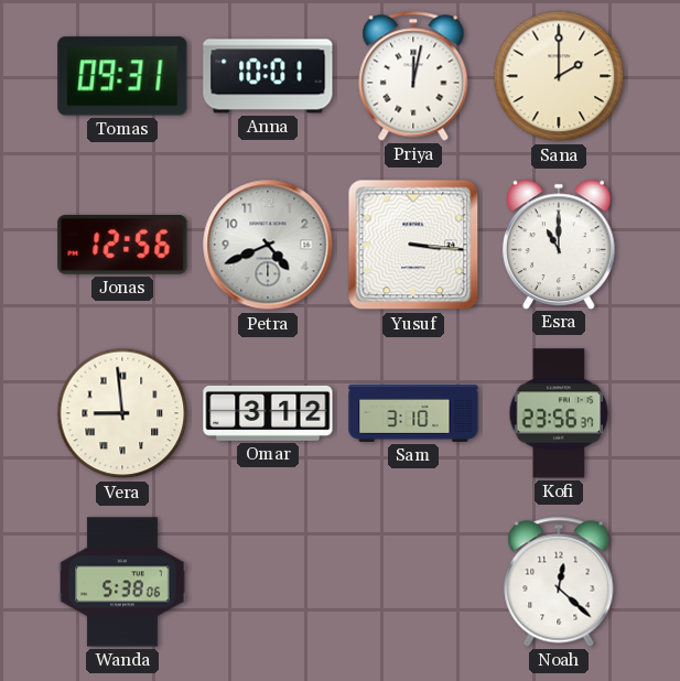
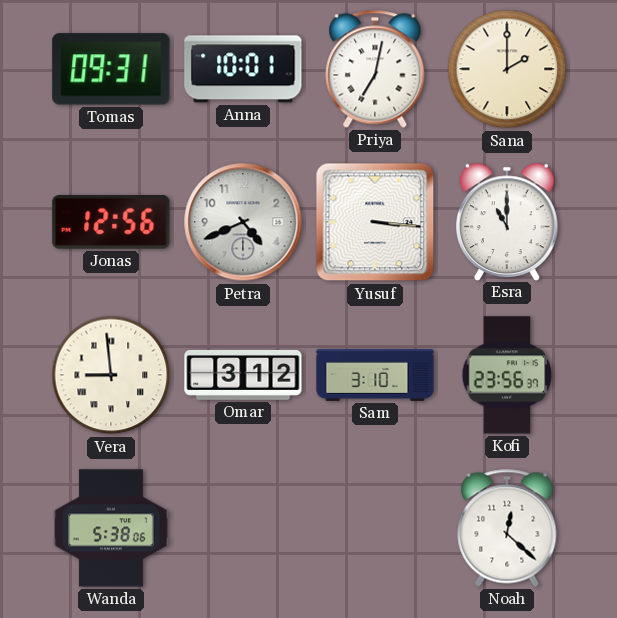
Priya: 12:02 -> 7:02 (375, 69)
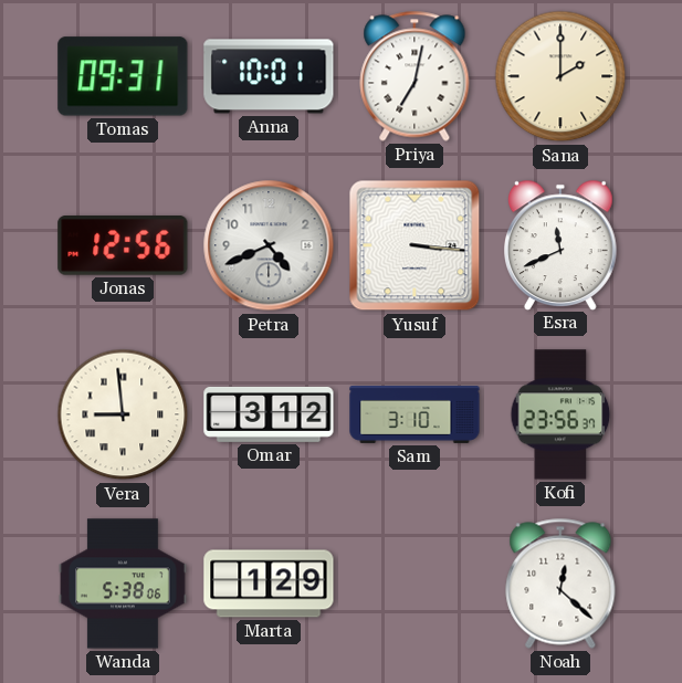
Esra: 11:00 -> 11:41 (562, 244)
Marta: none -> 1:29 (269, 584)
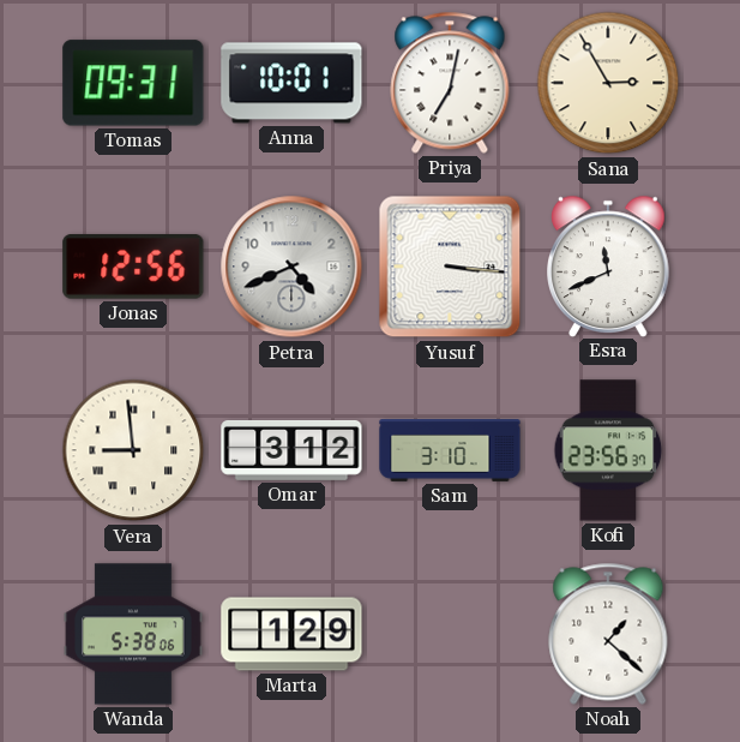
Sana: 2:00 -> 2:55 (608, 83)
Noah: 12:22 -> 1:22 (608, 634)
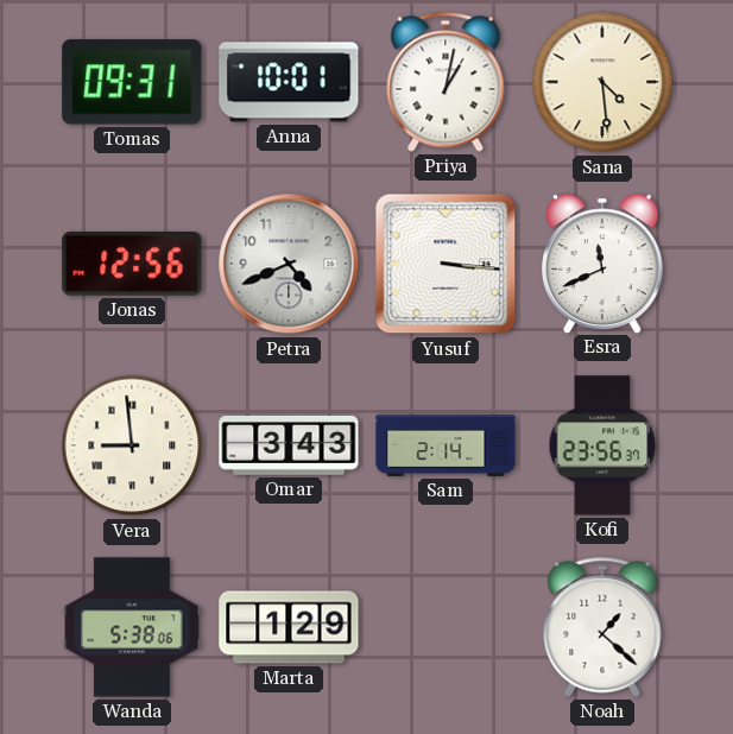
Priya: 7:02 -> 1:02 (446, 82)
Sana: 2:55 -> 4:29 (602, 82)
Omar: 3:12 -> 3:43 (289, 445)
Sam: 3:10 -> 2:14 (446, 447)
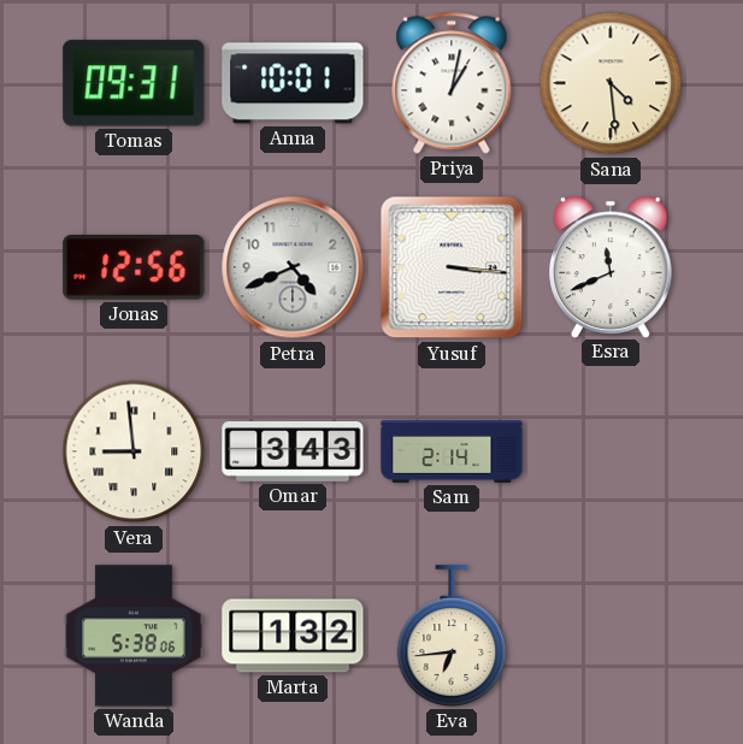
Kofi: 23:56 -> none (602, 445)
Marta: 1:29 -> 1:32 (293, 636)
Eva: none -> 6:44 (452, 636)
Noah: 1:22 -> none (602, 627)
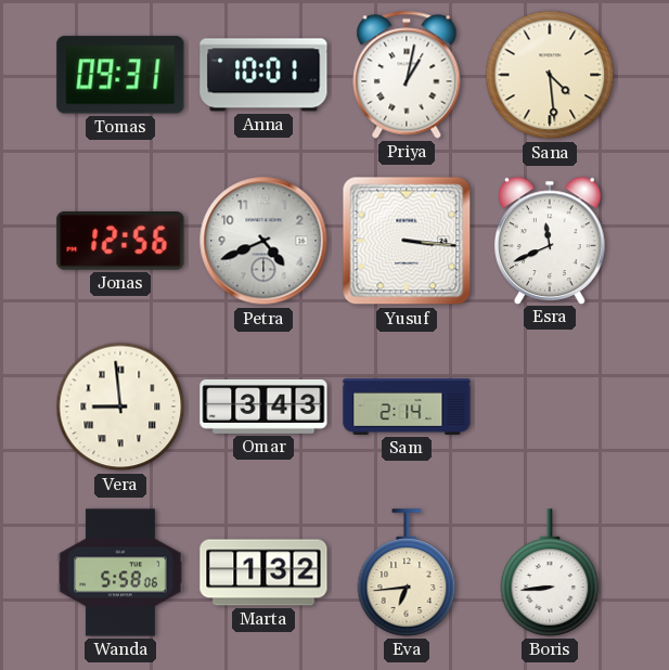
Wanda: 5:38 -> 5:58 (120, 572)
Boris: none -> 8:44 (550, 572)
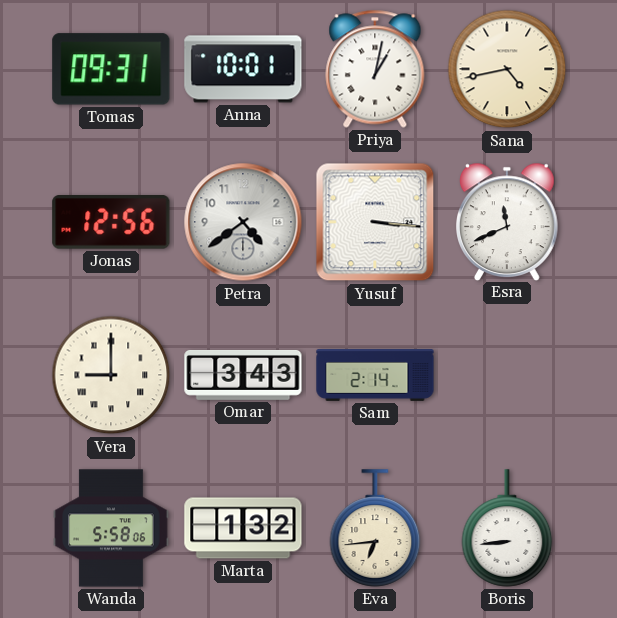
Sana: 4:29 -> 4:43 (507, 69)
Petra: 4:41 -> 4:39 (243, 222)
Vera: 8:59 -> 9:00 (111, 375)
